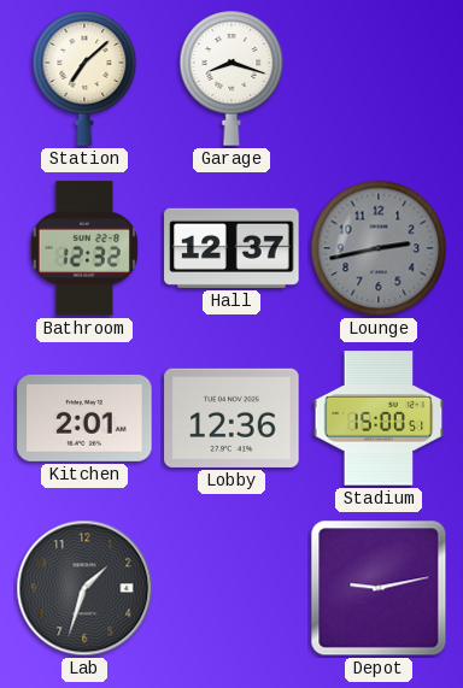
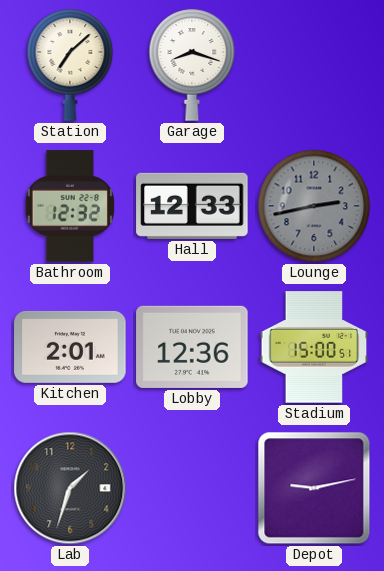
Hall: 12:37 -> 12:33 (192, 206)
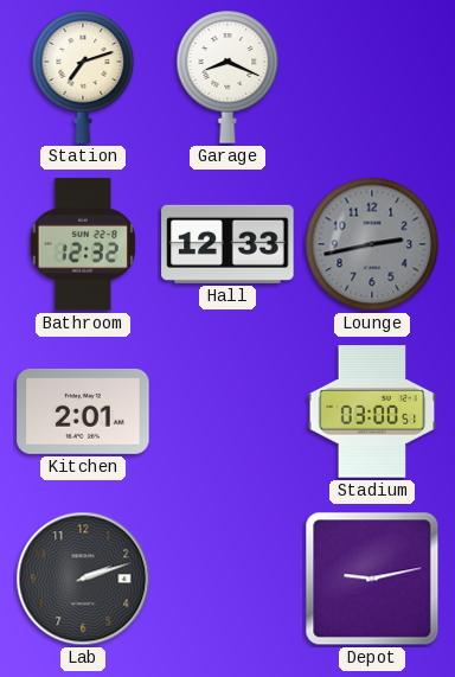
Station: 7:08 -> 7:12 (83, 77)
Garage: 8:18 -> 8:19 (227, 77)
Lobby: 12:36 -> none (192, 347)
Stadium: 15:00 -> 03:00 (372, 411)
Lab: 1:33 -> 2:12 (83, 579)
